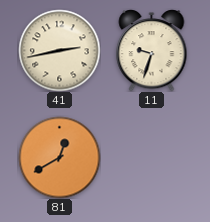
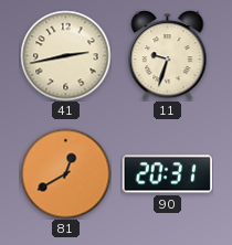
90: none -> 20:31 (167, 174)
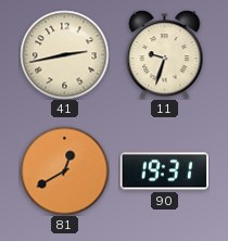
90: 20:31 -> 19:31 (164, 172)
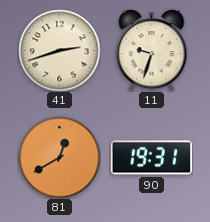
41: 2:43 -> 2:42 (59, 50)
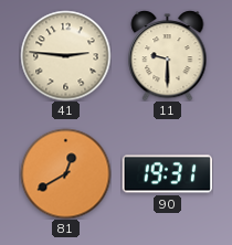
41: 2:42 -> 2:46 (65, 55)
11: 9:33 -> 9:30 (168, 55)
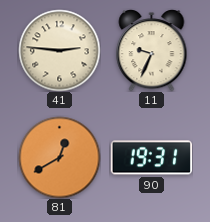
11: 9:30 -> 9:34 (152, 50)
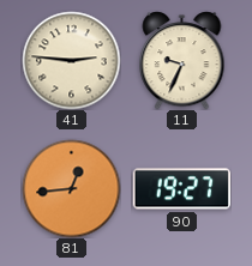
81: 12:40 -> 12:44 (71, 188)
90: 19:31 -> 19:27 (181, 189)
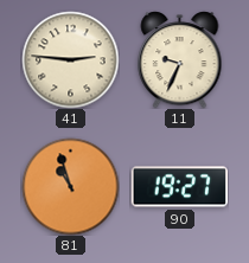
81: 12:44 -> 10:57 (70, 186)
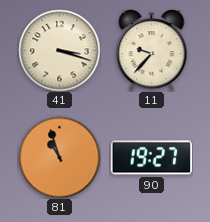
41: 2:46 -> 3:18 (59, 50)
11: 9:34 -> 9:37 (152, 50)
